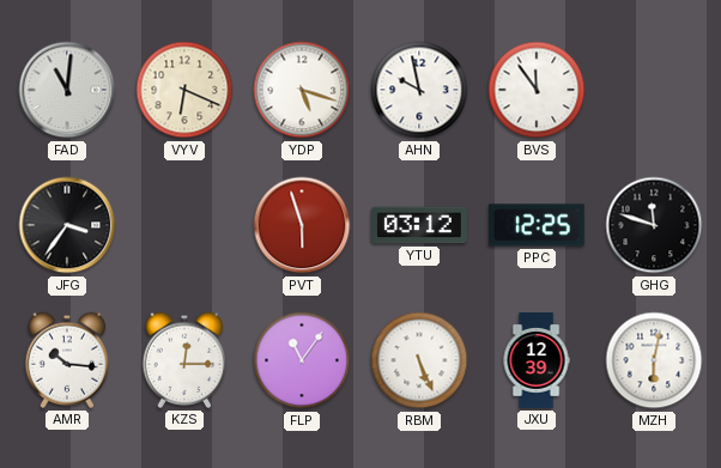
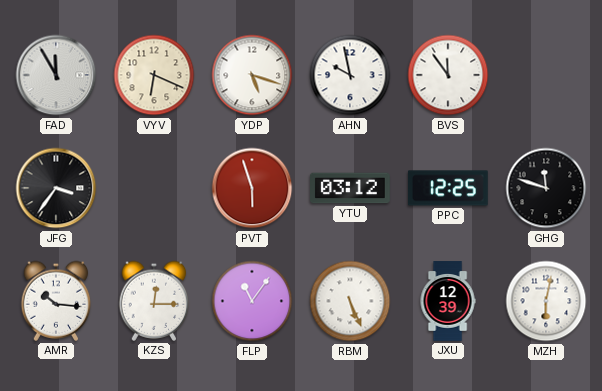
FAD: 11:01 -> 11:55 (56, 75)
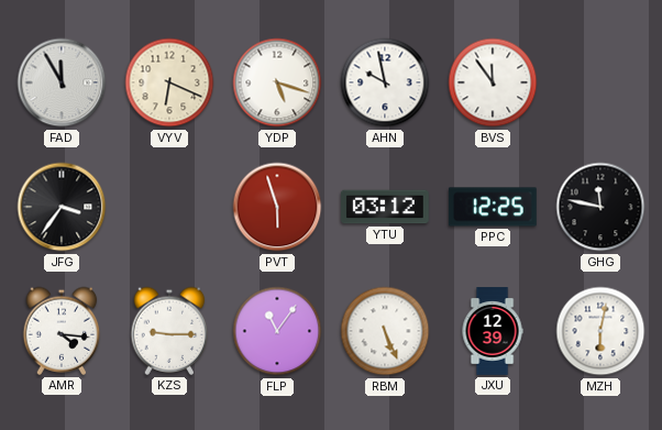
GHG: 11:48 -> 11:47 (600, 207)
AMR: 10:16 -> 4:16 (62, 331)
KZS: 12:15 -> 9:15 (169, 331)
